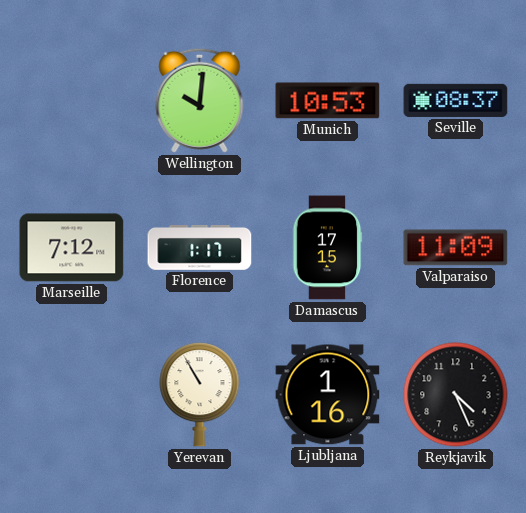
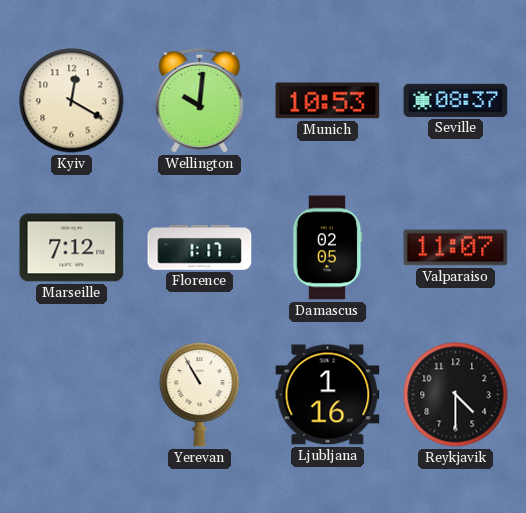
Kyiv: none -> 12:20 (72, 101)
Damascus: 17:15 -> 02:05 (327, 248)
Valparaiso: 11:09 -> 11:07 (456, 248)
Reykjavik: 4:26 -> 4:30 (456, 395)
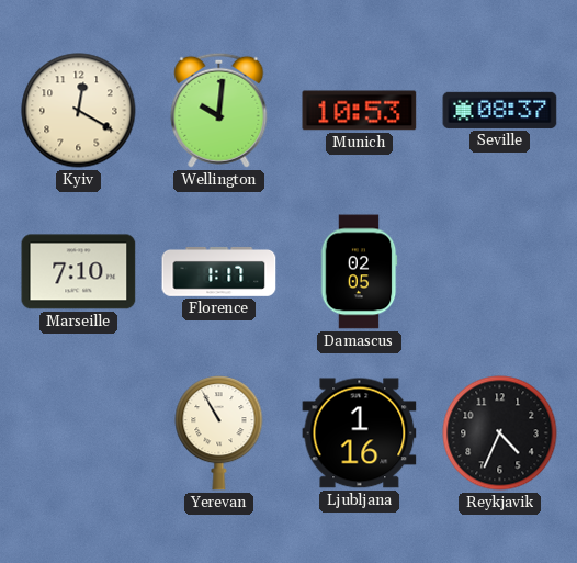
Marseille: 7:12 -> 7:10 (79, 272)
Valparaiso: 11:07 -> none (456, 248)
Reykjavik: 4:30 -> 4:34 (500, 433)
